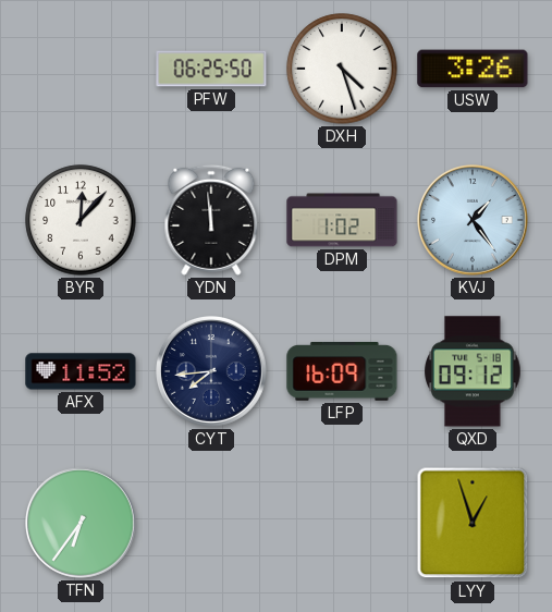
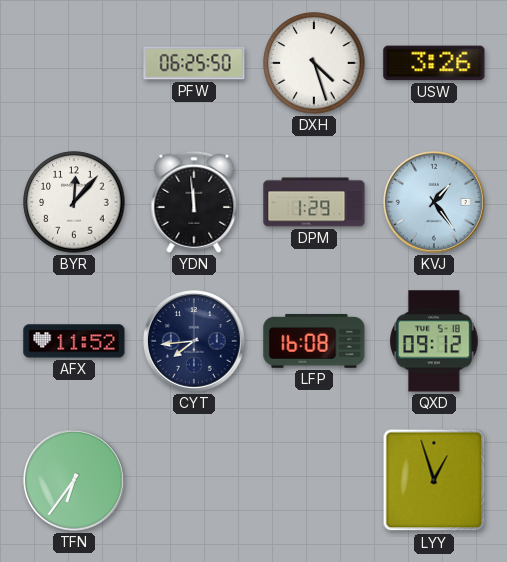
DPM: 1:02 -> 1:29 (314, 202)
LFP: 16:09 -> 16:08 (314, 341)
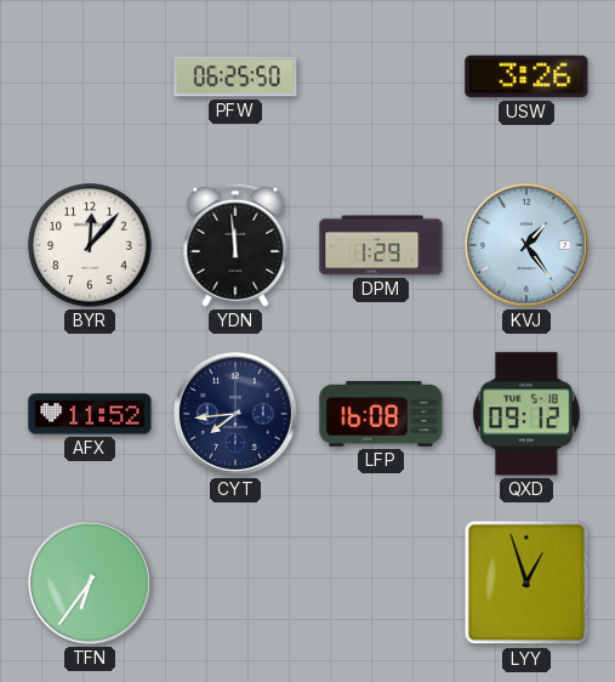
DXH: 4:27 -> none (314, 63)
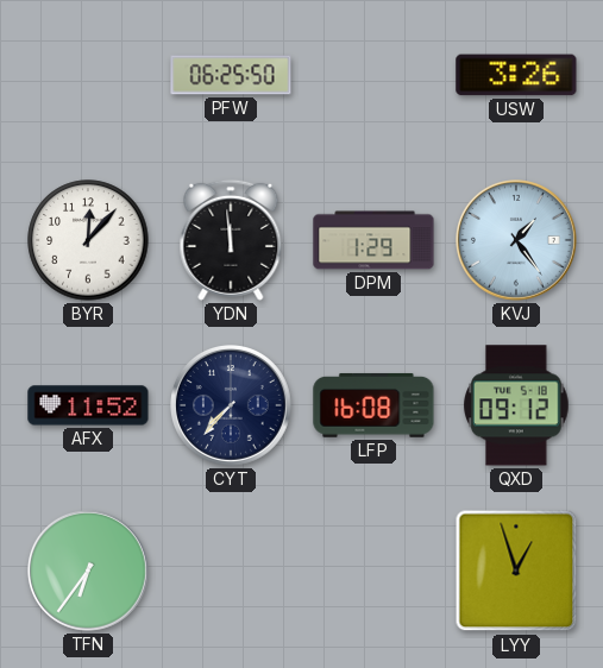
CYT: 7:44 -> 7:37 (232, 407)
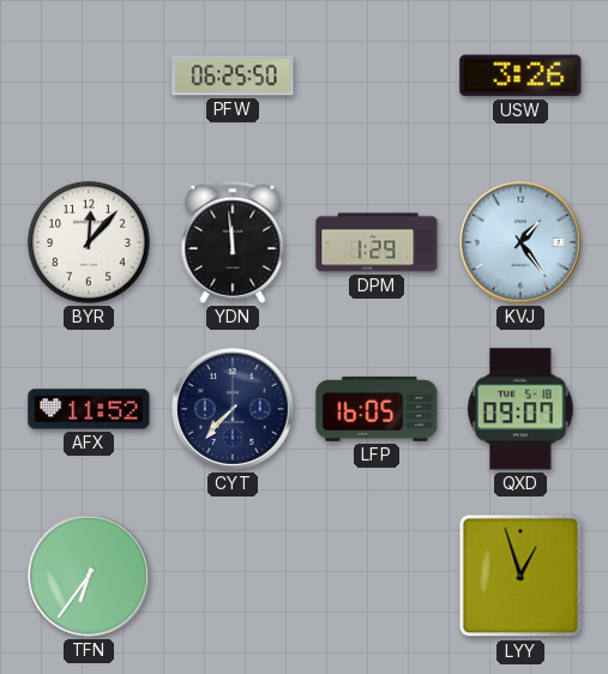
LFP: 16:08 -> 16:05 (377, 409)
QXD: 09:12 -> 09:07 (520, 409)
